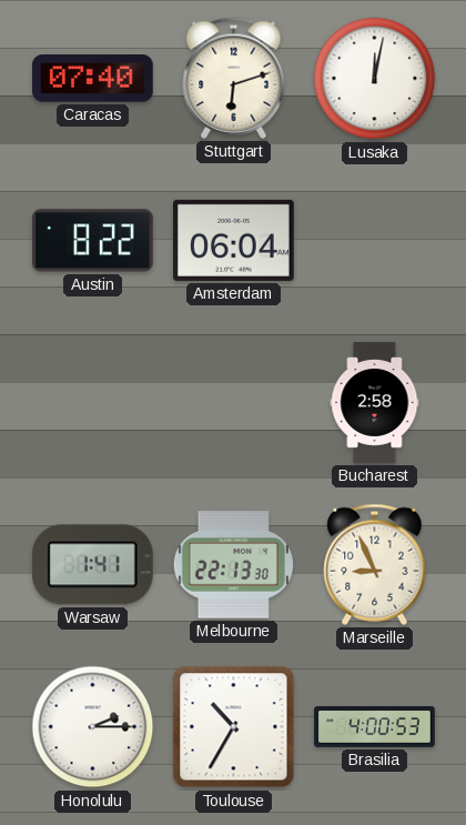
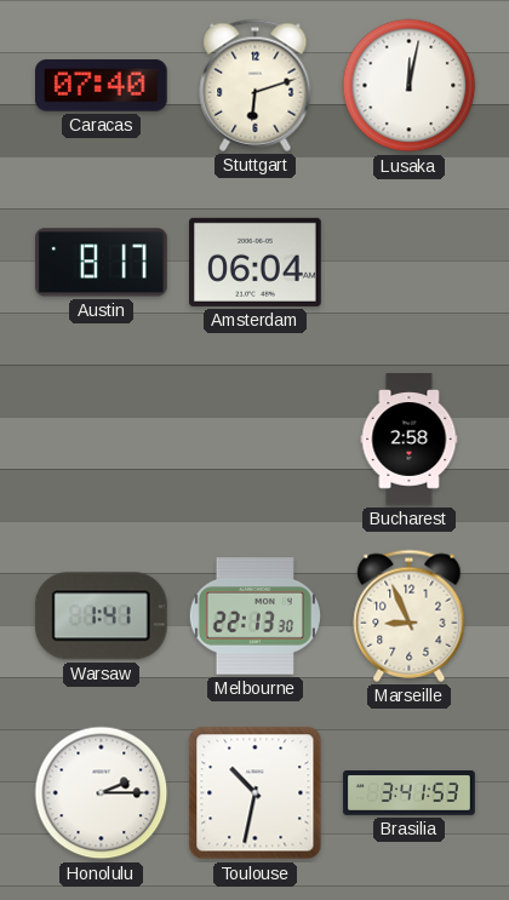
Austin: 8:22 -> 8:17 (102, 263)
Toulouse: 10:35 -> 10:32 (256, 793)
Brasilia: 4:00 -> 3:41 (410, 793)
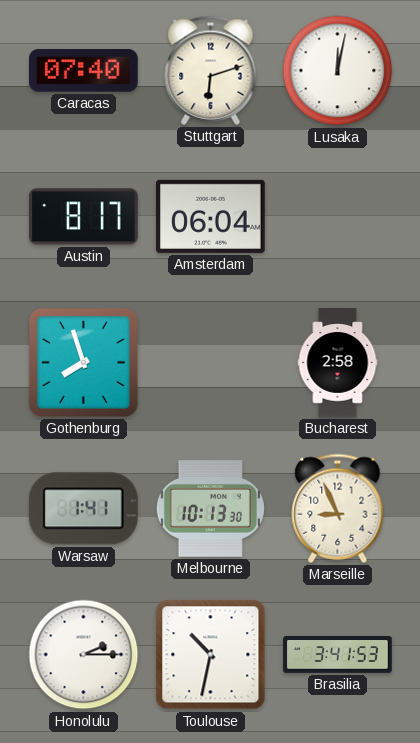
Gothenburg: none -> 7:57 (83, 362)
Melbourne: 22:13 -> 10:13 (210, 509)
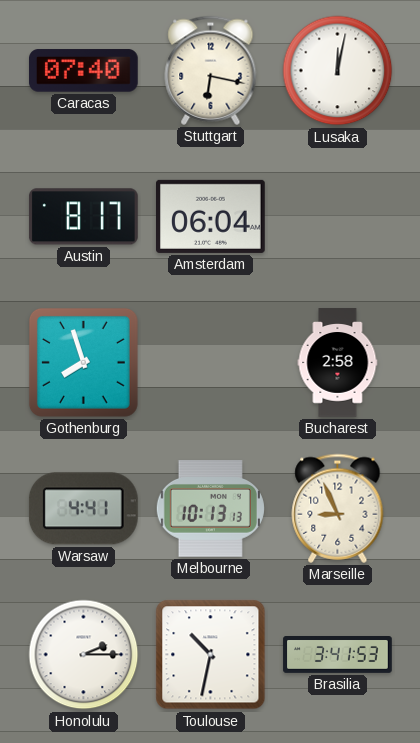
Stuttgart: 6:12 -> 6:17 (211, 70)
Warsaw: 1:41 -> 4:41 (83, 509)
Melbourne: 10:13:30 -> 10:13:13 (210, 509)
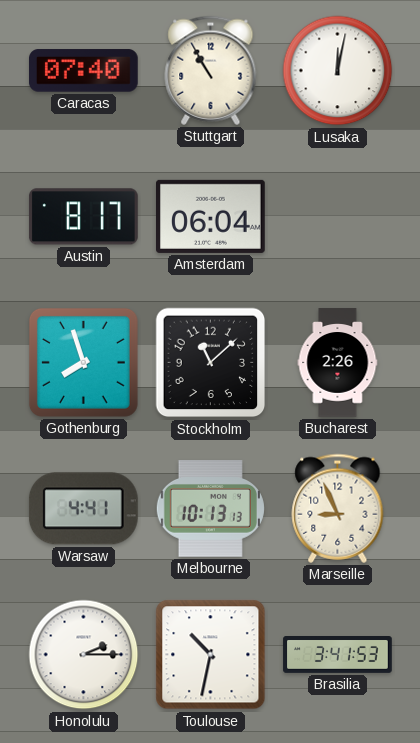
Stuttgart: 6:17 -> 10:55 (211, 70)
Stockholm: none -> 11:08 (211, 363)
Bucharest: 2:58 -> 2:26 (338, 363)
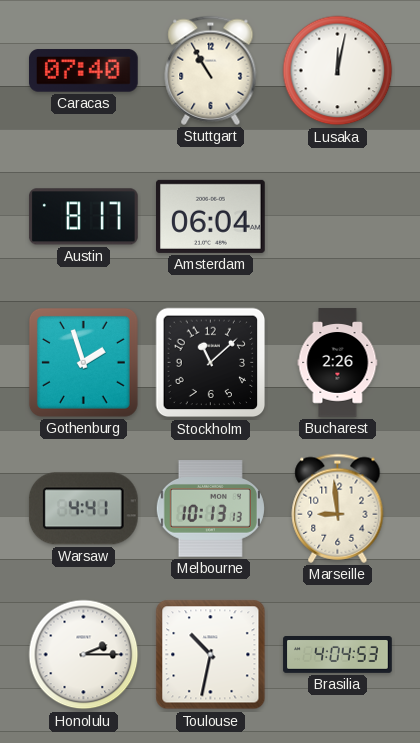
Gothenburg: 7:57 -> 1:57 (83, 362)
Marseille: 8:56 -> 8:59 (338, 508)
Brasilia: 3:41 -> 4:04 (338, 655)
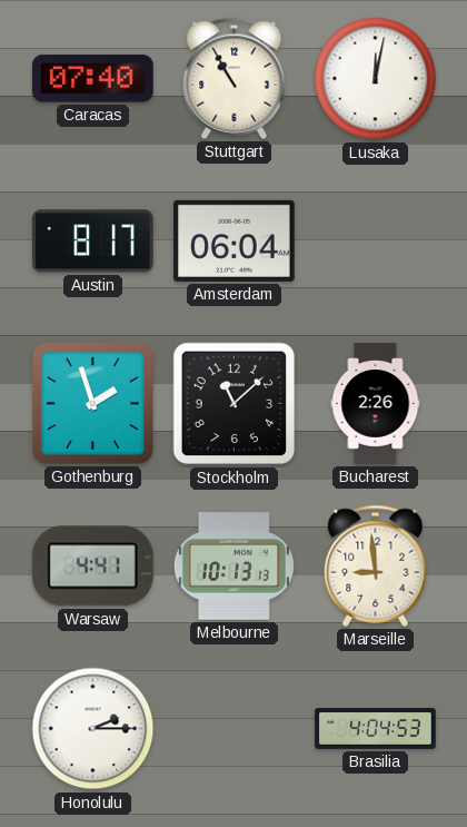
Toulouse: 10:32 -> none (211, 655)
